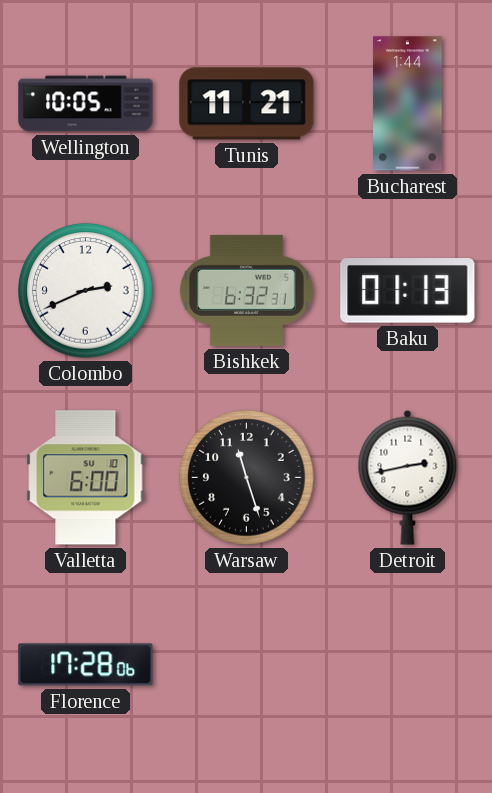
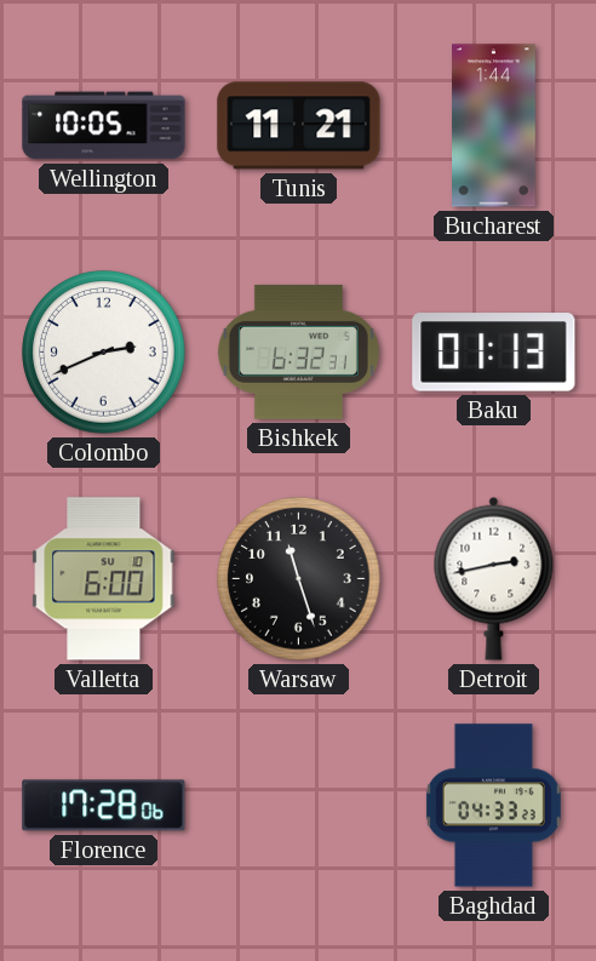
Baghdad: none -> 04:33 (493, 806)
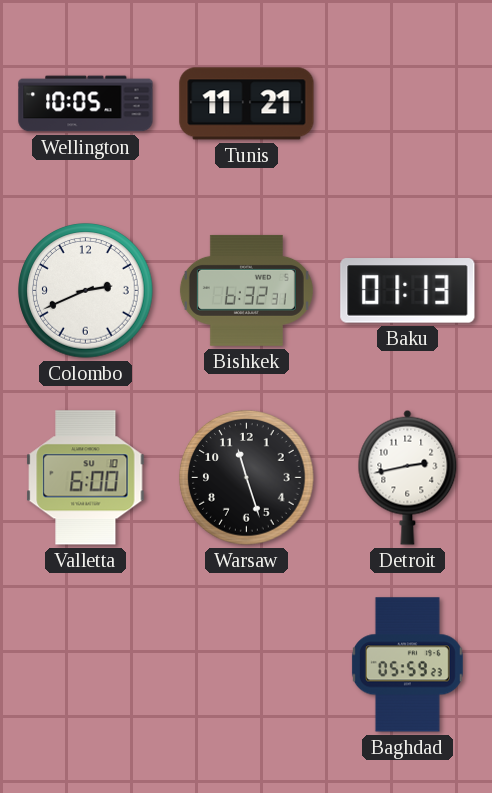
Bucharest: 1:44 -> none (494, 126)
Florence: 17:28 -> none (104, 806)
Baghdad: 04:33 -> 05:59 (407, 665)
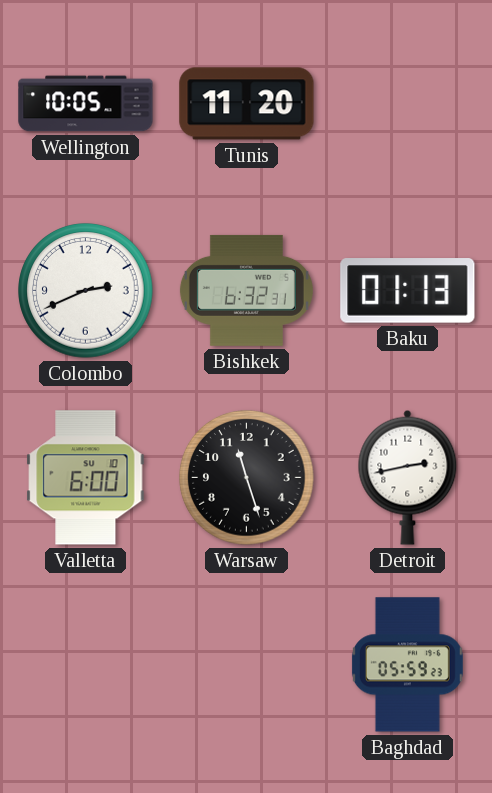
Tunis: 11:21 -> 11:20 (247, 104)
